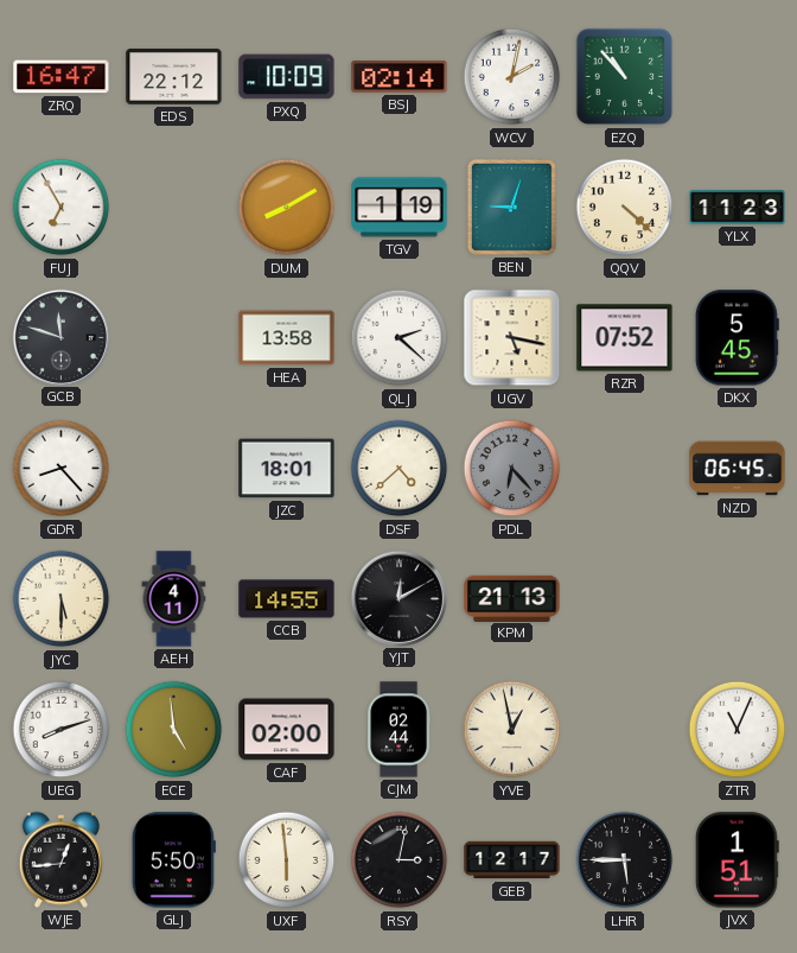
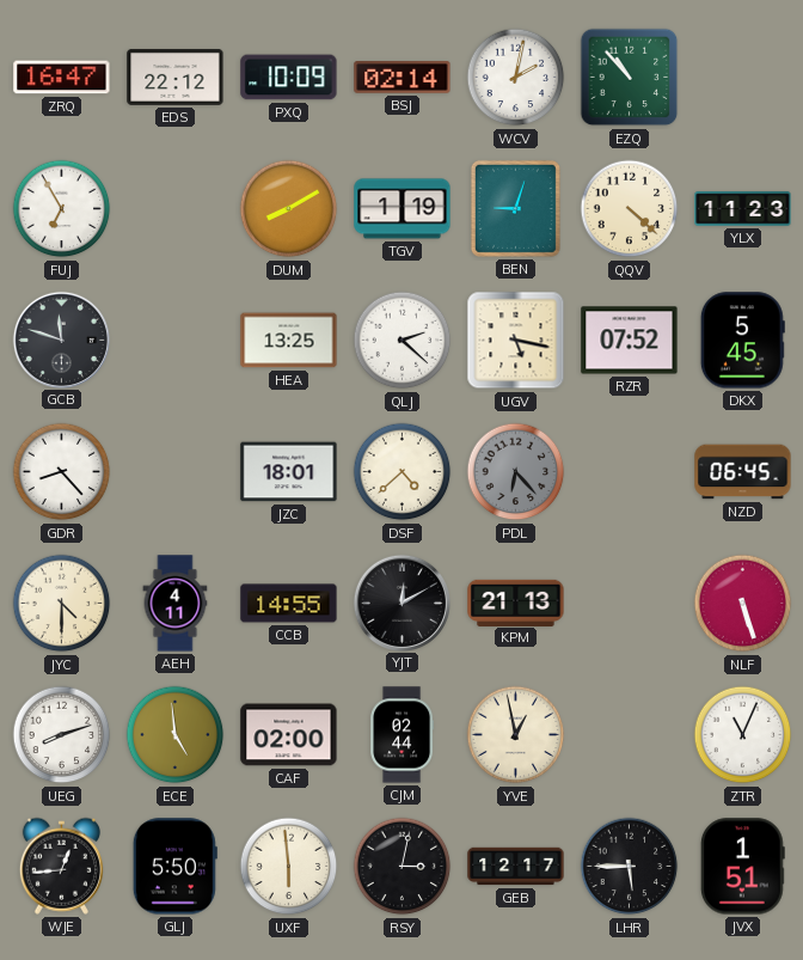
HEA: 13:58 -> 13:25 (289, 341)
JYC: 5:30 -> 4:30 (62, 604)
NLF: none -> 5:27 (743, 604)
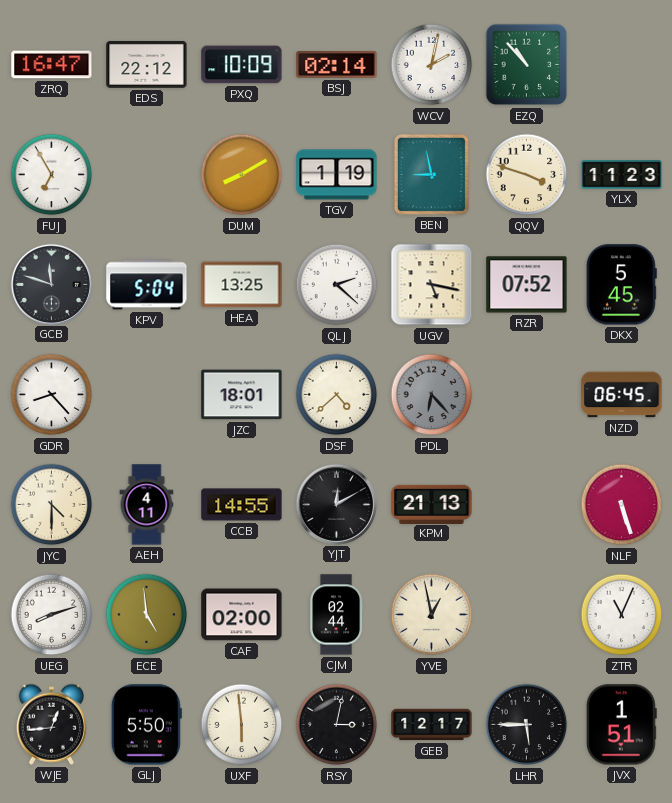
BEN: 9:03 -> 8:58 (431, 174)
QQV: 4:22 -> 3:48 (527, 175)
KPV: none -> 5:04 (147, 285)
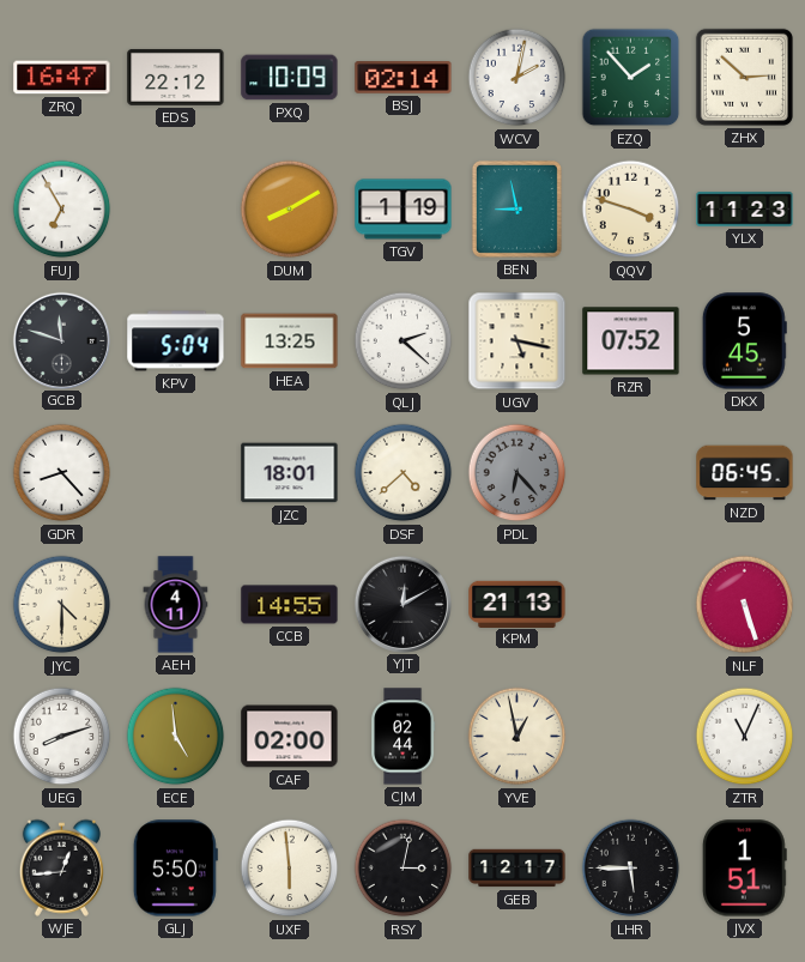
EZQ: 10:53 -> 1:53 (631, 78)
ZHX: none -> 2:52 (744, 77)
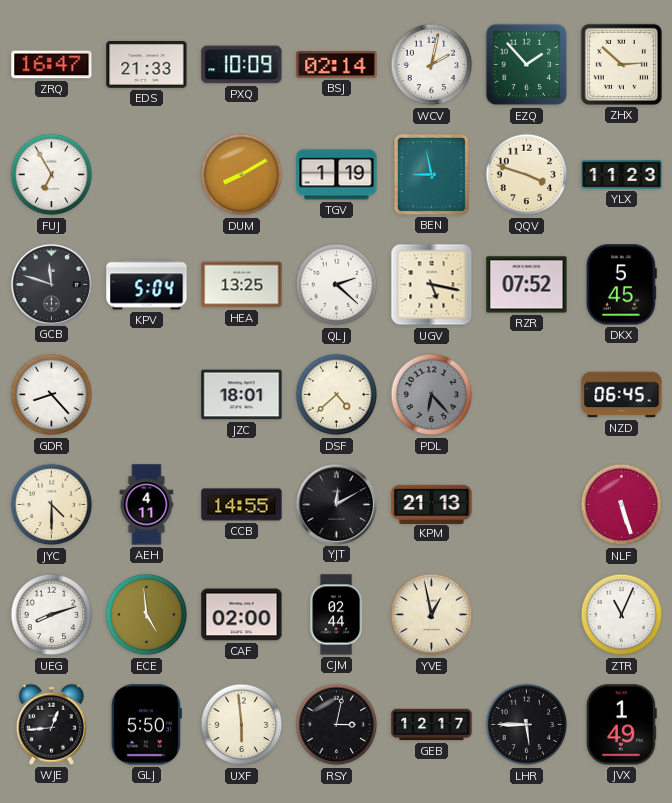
EDS: 22:12 -> 21:33 (147, 64)
JVX: 1:51 -> 1:49 (621, 725)
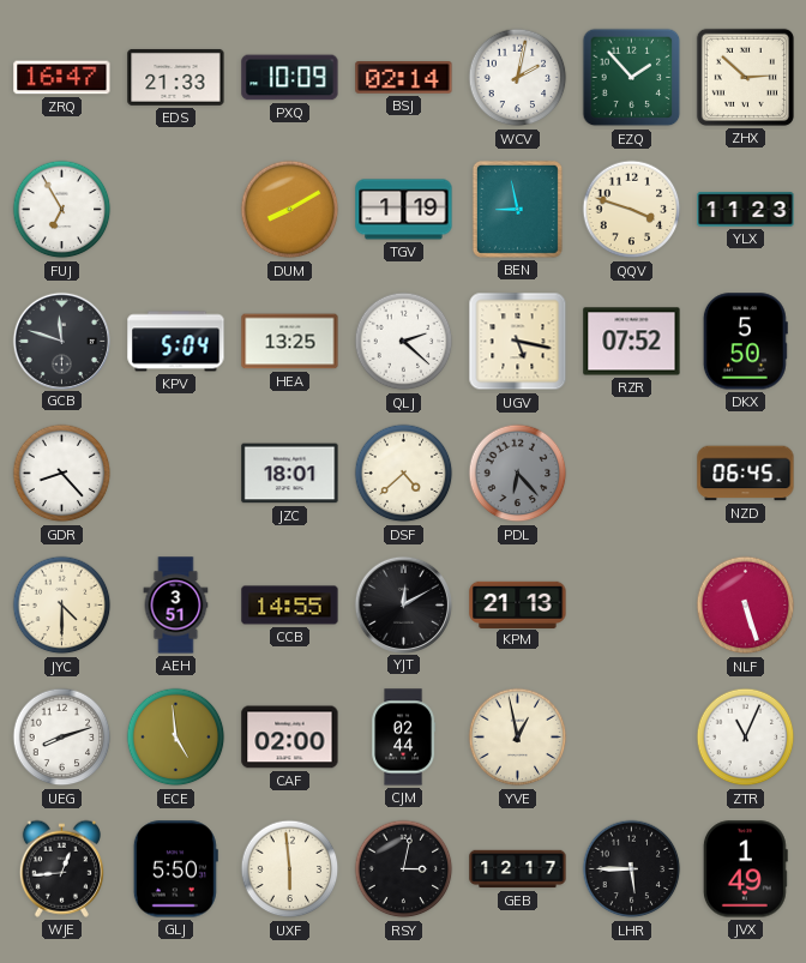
DKX: 5:45 -> 5:50 (745, 342)
AEH: 4:11 -> 3:51 (176, 606)
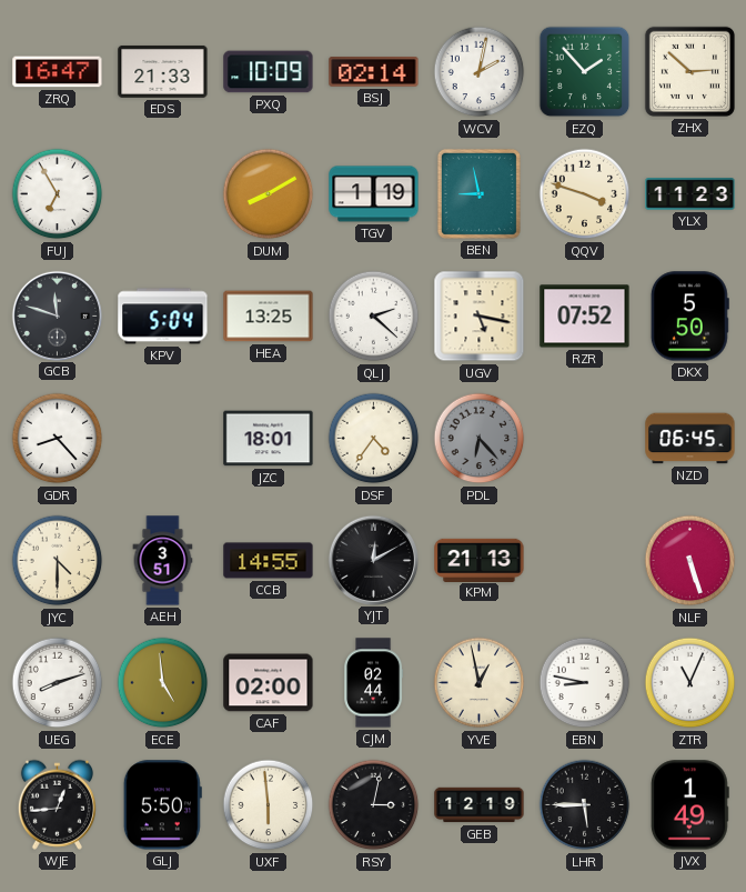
DSF: 4:38 -> 4:36 (374, 439)
EBN: none -> 8:47 (585, 683)
GEB: 12:17 -> 12:19 (480, 805)
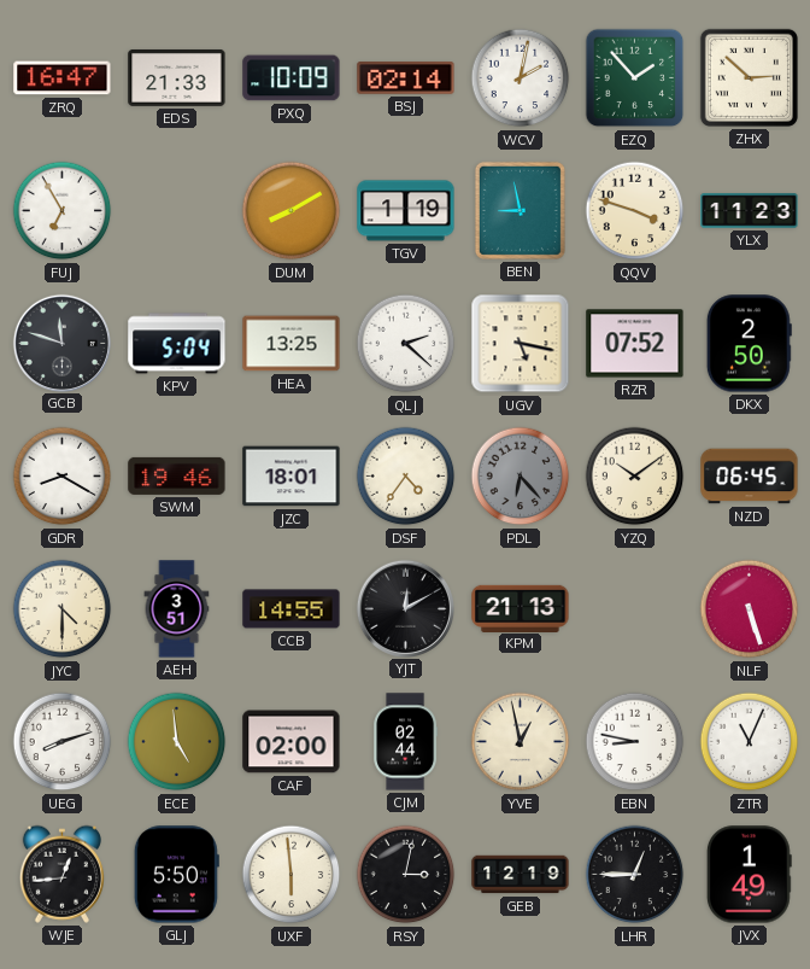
DKX: 5:50 -> 2:50 (749, 344)
GDR: 8:23 -> 8:20 (63, 477)
SWM: none -> 19:46 (177, 475)
YZQ: none -> 10:09 (635, 477)
LHR: 5:45 -> 12:45 (635, 875)
